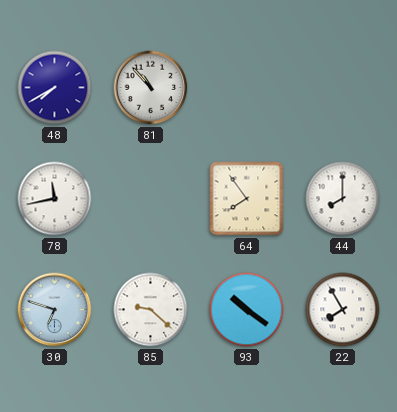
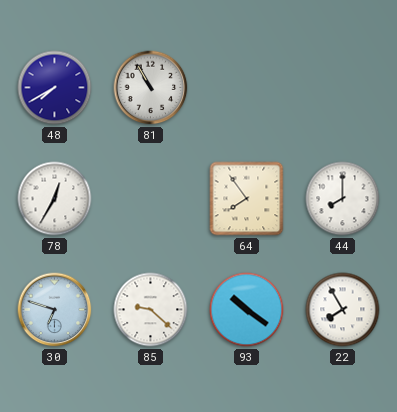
81: 10:53 -> 10:55 (151, 88)
78: 11:43 -> 12:35 (55, 199)
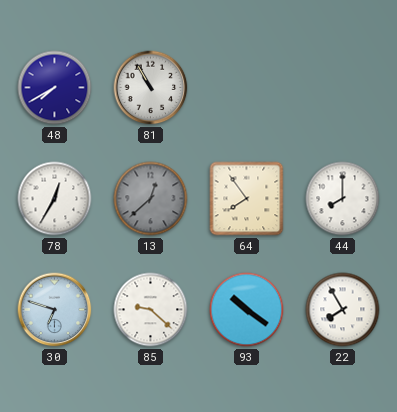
13: none -> 12:38 (151, 199)
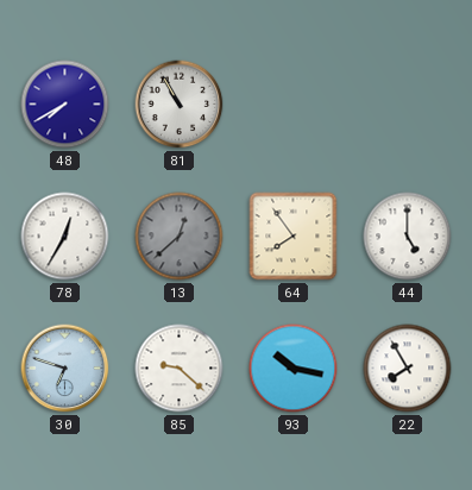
44: 8:00 -> 5:00 (408, 237)
93: 10:21 -> 10:17 (294, 369)
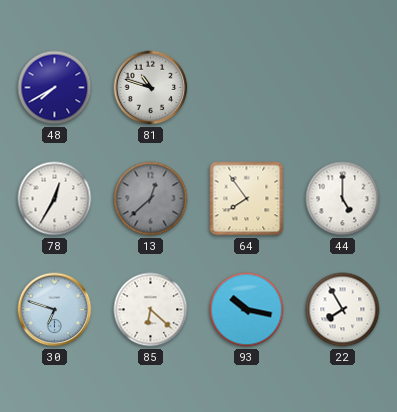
81: 10:55 -> 10:48 (151, 88)
85: 9:22 -> 6:22 (151, 310)
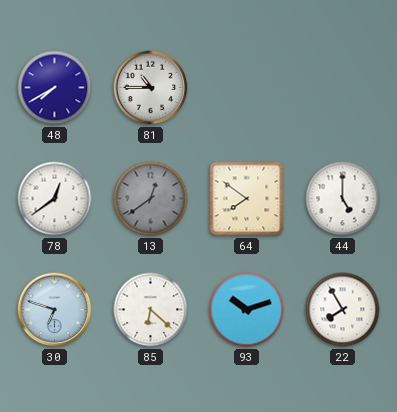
81: 10:48 -> 10:45 (151, 88)
78: 12:35 -> 12:39 (55, 199)
13: 12:38 -> 12:39 (151, 199)
64: 7:54 -> 7:51 (247, 199)
93: 10:17 -> 10:12 (247, 310)
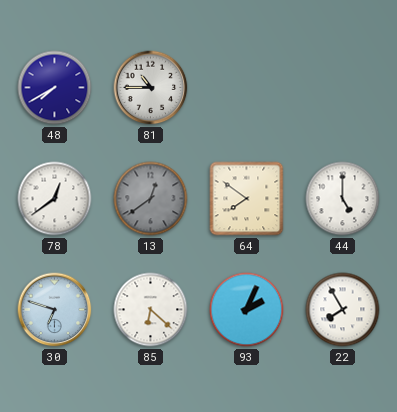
93: 10:12 -> 2:04 (247, 310)
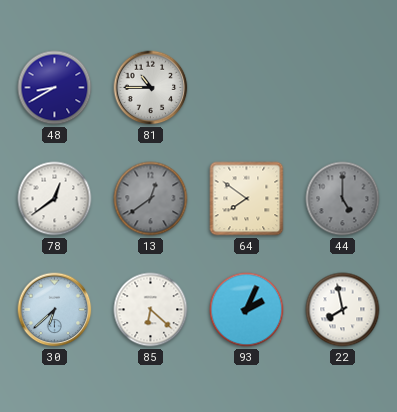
48: 7:40 -> 8:40 (55, 88)
44 dial: white -> grey (343, 199)
30: 6:48 -> 6:38 (55, 310)
22: 7:55 -> 7:58 (343, 310)
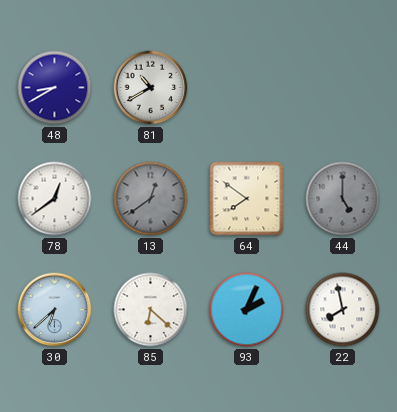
81: 10:45 -> 10:40 (151, 88)
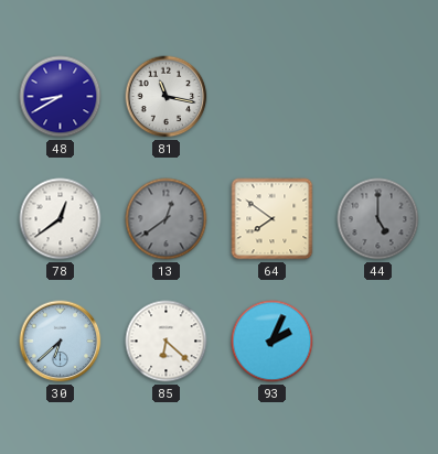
81: 10:40 -> 11:17 (167, 97)
22: 7:58 -> none (343, 310)
